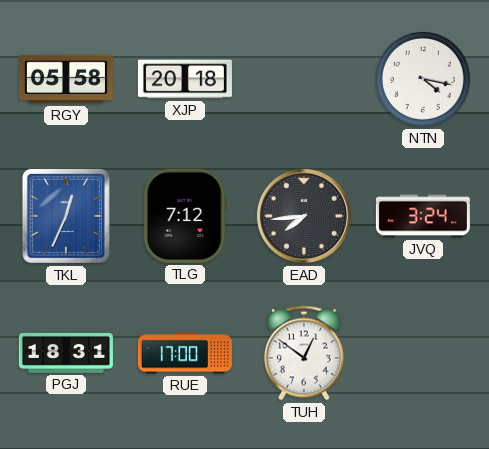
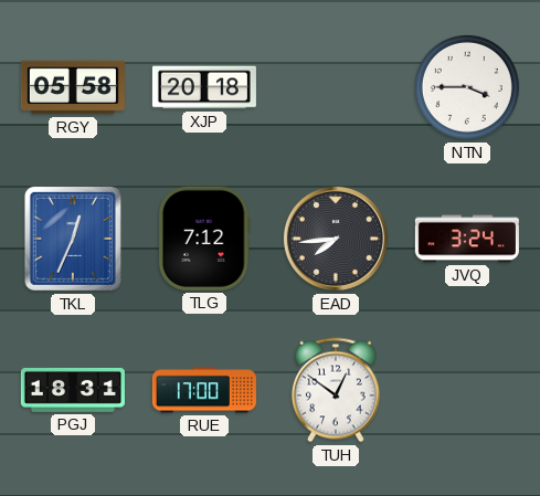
NTN: 4:17 -> 3:45 (467, 87)
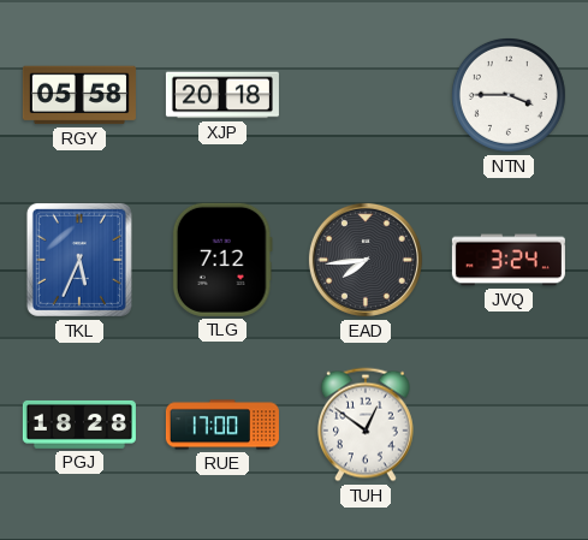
TKL: 12:34 -> 5:34 (79, 260)
PGJ: 18:31 -> 18:28 (79, 425)
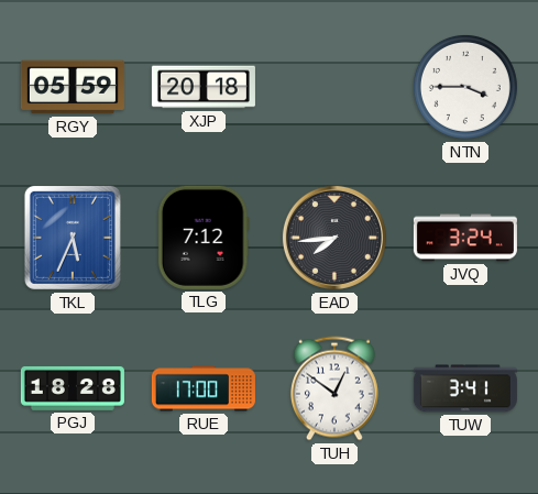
RGY: 05:58 -> 05:59 (73, 87)
TUW: none -> 3:41 (465, 388)
